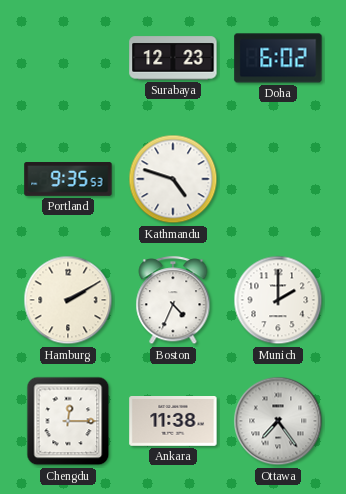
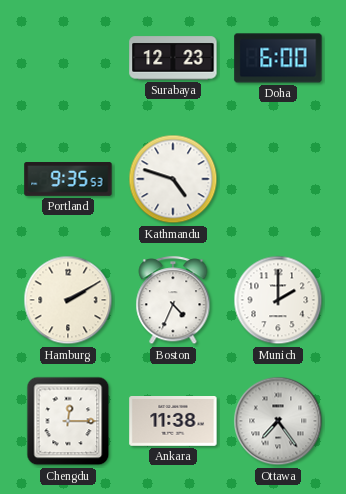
Doha: 6:02 -> 6:00 (278, 58)
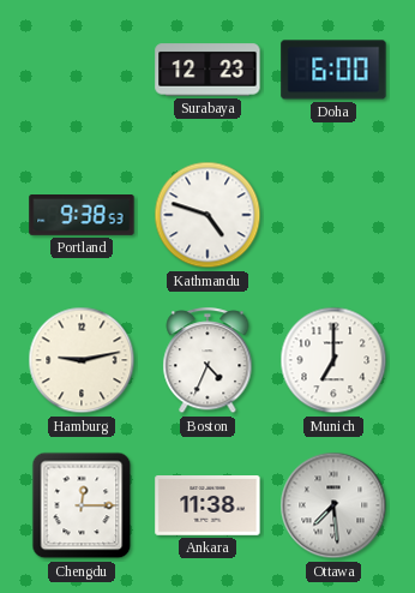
Portland: 9:35 -> 9:38 (82, 216)
Hamburg: 2:10 -> 9:13 (82, 360)
Munich: 2:00 -> 7:00 (333, 360)
Ottawa: 7:24 -> 7:29 (333, 505)
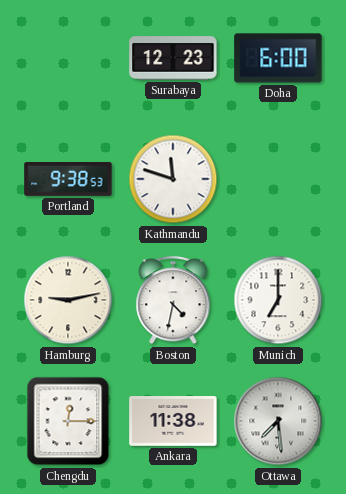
Kathmandu: 4:48 -> 11:48 (173, 179)
Boston: 4:34 -> 4:32 (173, 301)
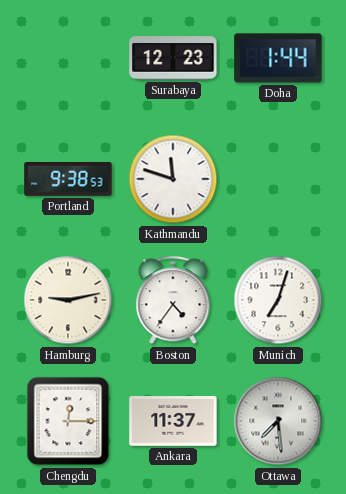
Doha: 6:00 -> 1:44 (278, 58)
Boston: 4:32 -> 4:36 (173, 301)
Munich: 7:00 -> 7:03 (278, 300)
Ankara: 11:38 -> 11:37 (173, 422)
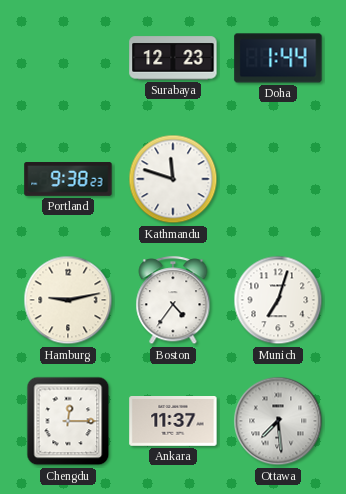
Portland: 9:38:53 -> 9:38:23 (68, 180)
